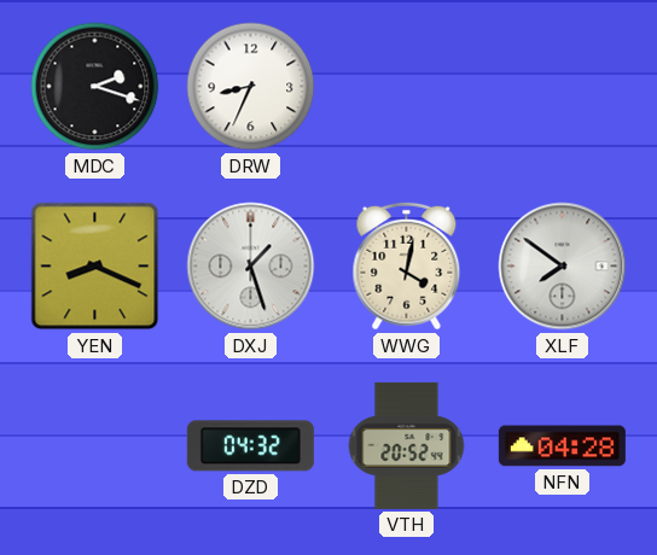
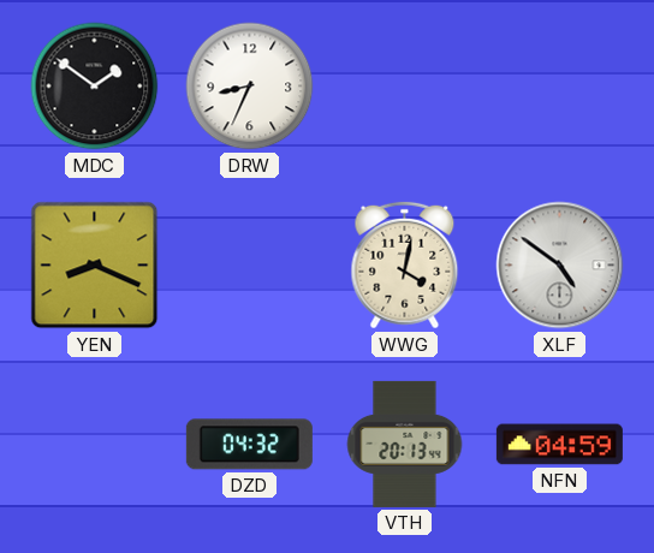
MDC: 2:18 -> 1:51 (95, 87)
DXJ: 1:27 -> none (251, 267)
XLF: 7:51 -> 4:51 (560, 266)
VTH: 20:52 -> 20:13 (405, 444)
NFN: 04:28 -> 04:59 (559, 445)
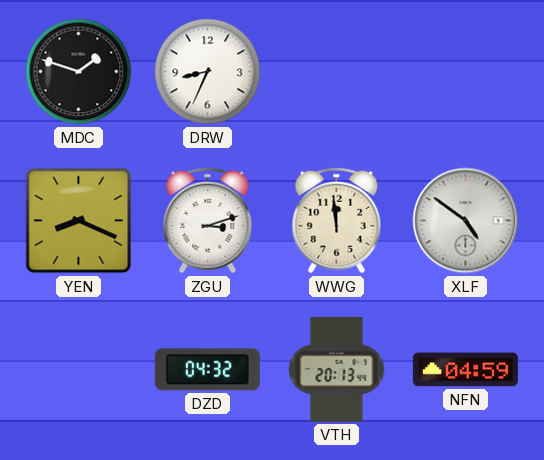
MDC: 1:51 -> 1:48 (79, 72)
ZGU: none -> 3:12 (208, 221)
WWG: 4:02 -> 11:59 (337, 221)
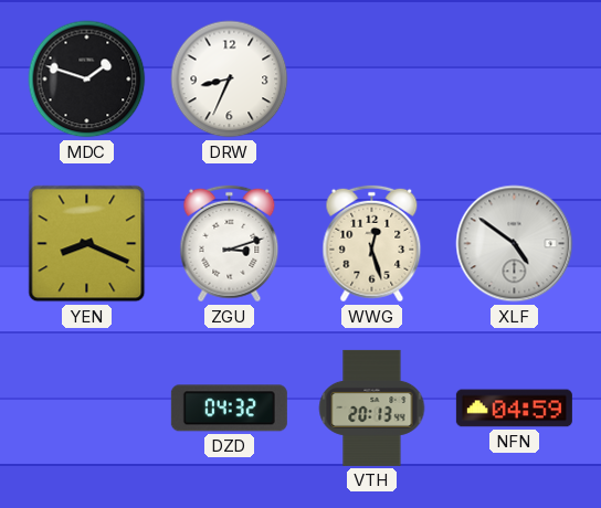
WWG: 11:59 -> 12:27 (372, 244)
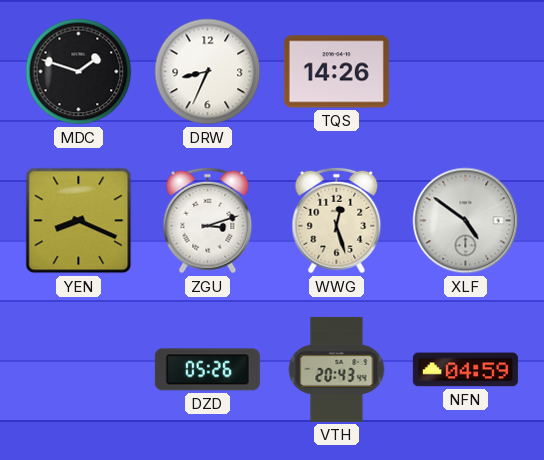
TQS: none -> 14:26 (336, 72)
DZD: 04:32 -> 05:26 (207, 370)
VTH: 20:13 -> 20:43 (337, 369)
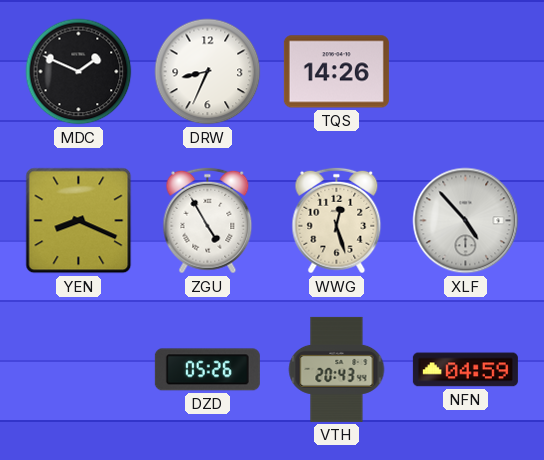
MDC: 1:48 -> 1:49 (79, 72)
ZGU: 3:12 -> 4:55 (208, 221)
XLF: 4:51 -> 4:53 (466, 221)
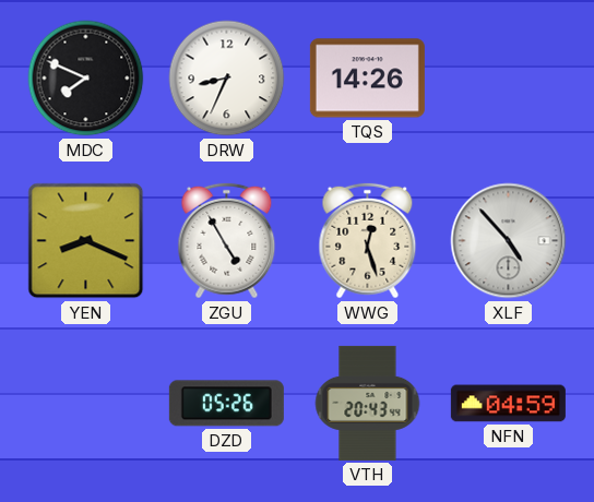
MDC: 1:49 -> 7:49 (86, 79)
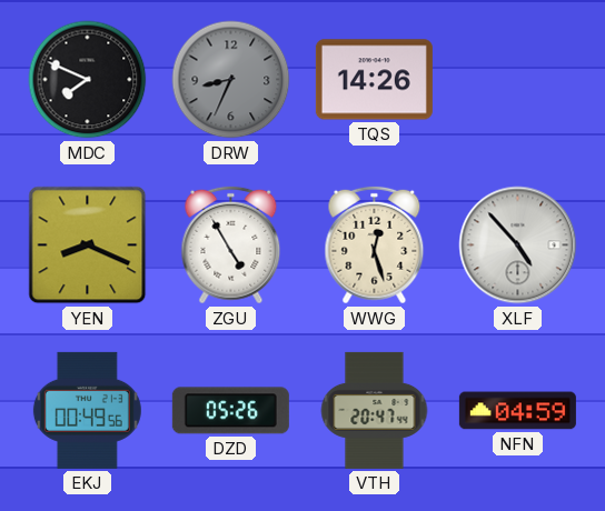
DRW dial: white -> grey (231, 80)
EKJ: none -> 00:49 (87, 410)
VTH: 20:43 -> 20:47 (375, 410)
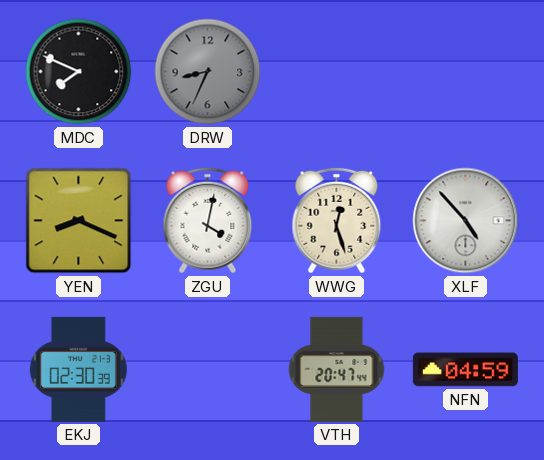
TQS: 14:26 -> none (374, 80)
ZGU: 4:55 -> 4:02 (208, 221)
EKJ: 00:49 -> 02:30 (78, 369)
DZD: 05:26 -> none (230, 411)
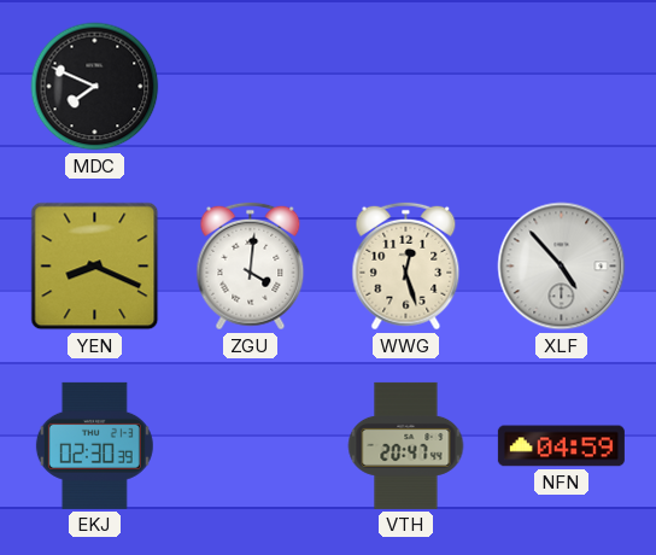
DRW: 8:34 -> none (208, 72)
ZGU: 4:02 -> 4:01 (251, 267)
